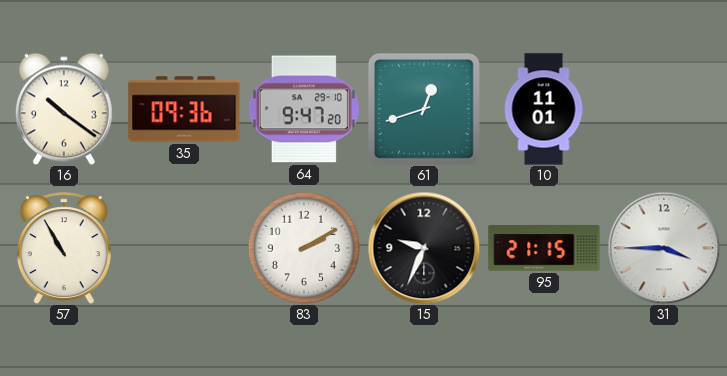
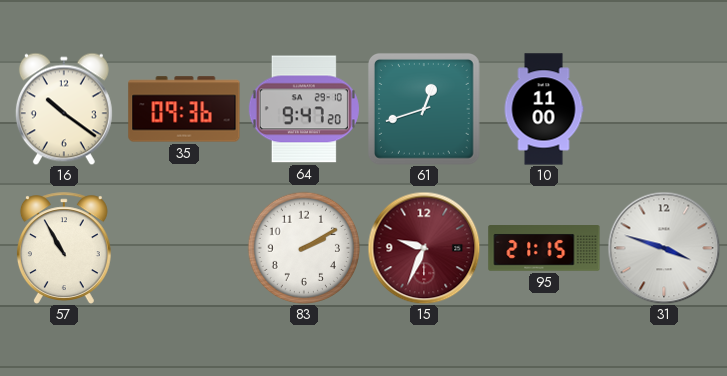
10: 11:01 -> 11:00 (544, 109)
15 dial: black -> burgundy (424, 248)
31: 3:45 -> 3:48 (664, 248)
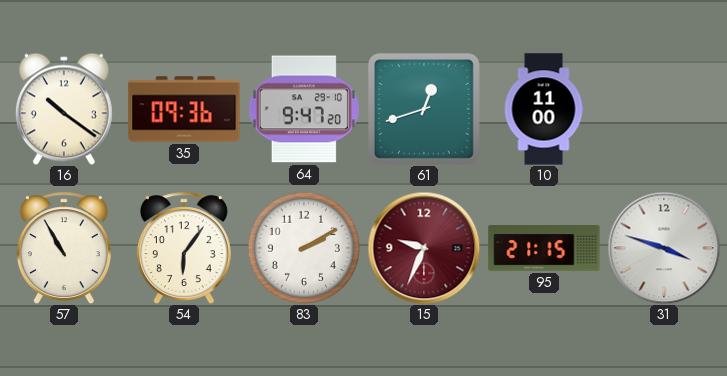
54: none -> 6:06 (184, 248)
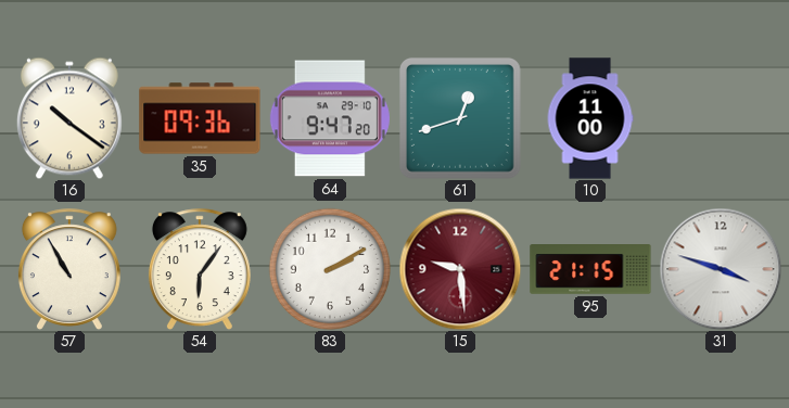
15: 9:34 -> 9:29 (460, 269)
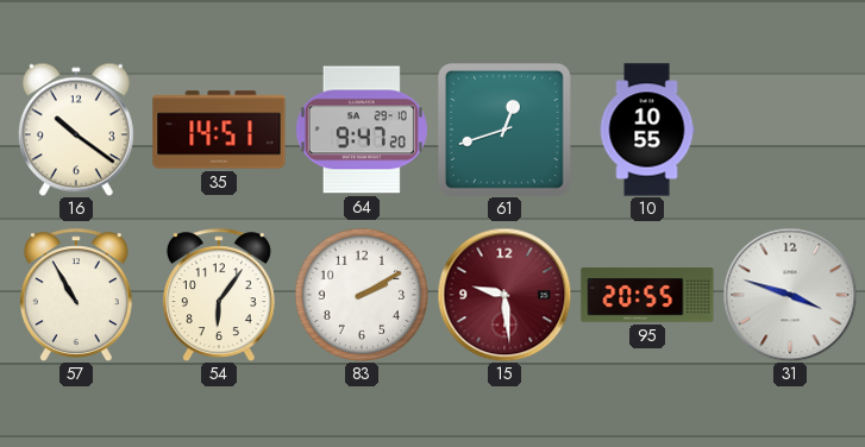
35: 09:36 -> 14:51 (219, 130)
10: 11:00 -> 10:55 (647, 130)
95: 21:15 -> 20:55 (647, 296)
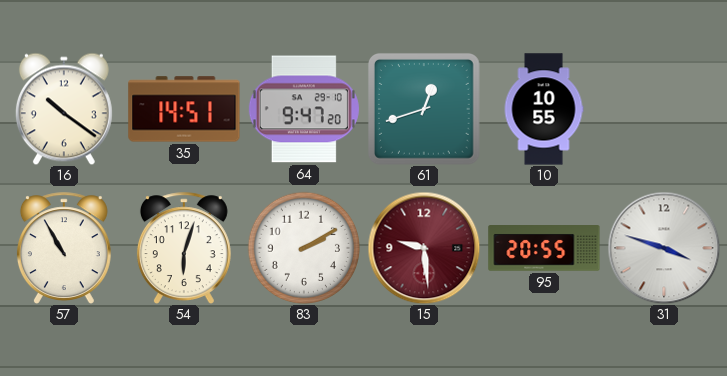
54: 6:06 -> 6:03 (184, 248)
